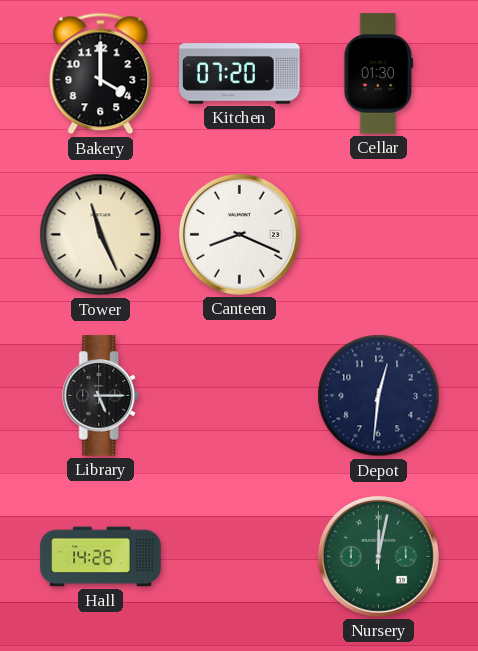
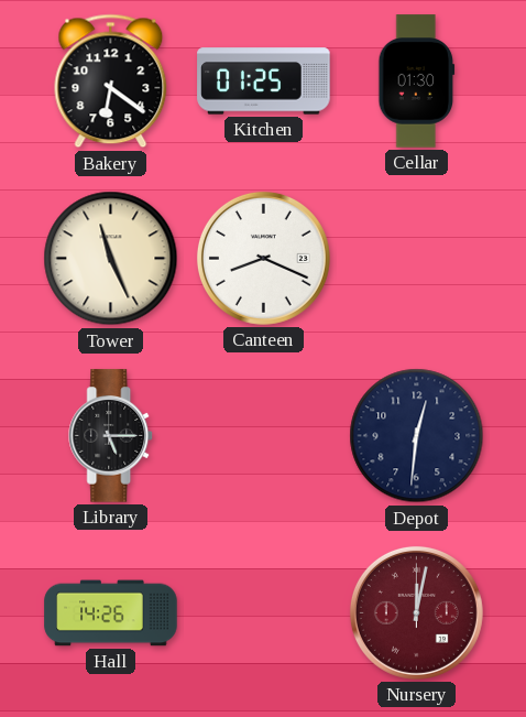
Bakery: 4:00 -> 6:21 (111, 82)
Kitchen: 07:20 -> 01:25 (264, 82)
Nursery dial: green -> burgundy (416, 612)
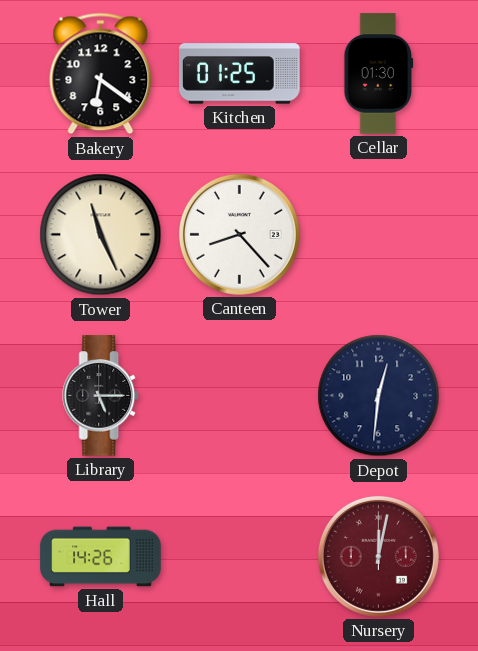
Canteen: 8:19 -> 8:23 (239, 234)
